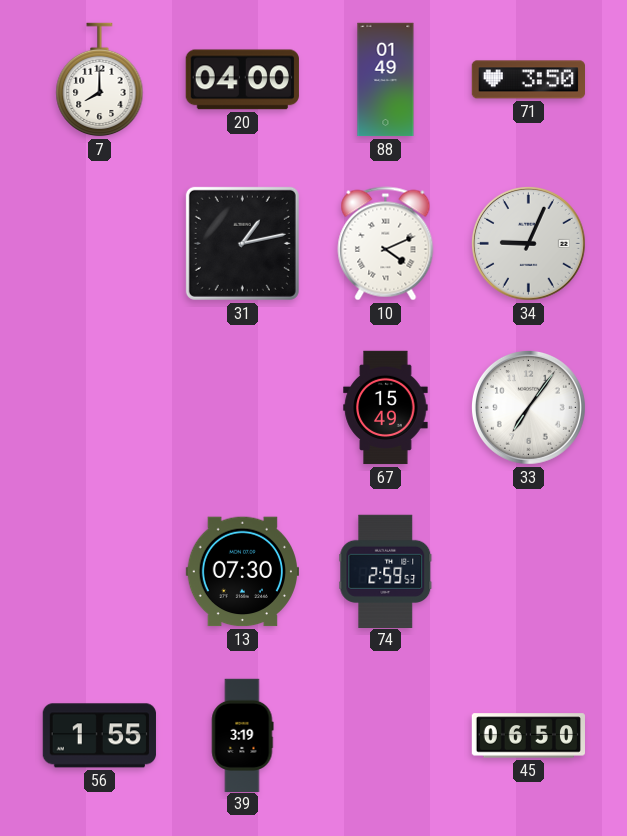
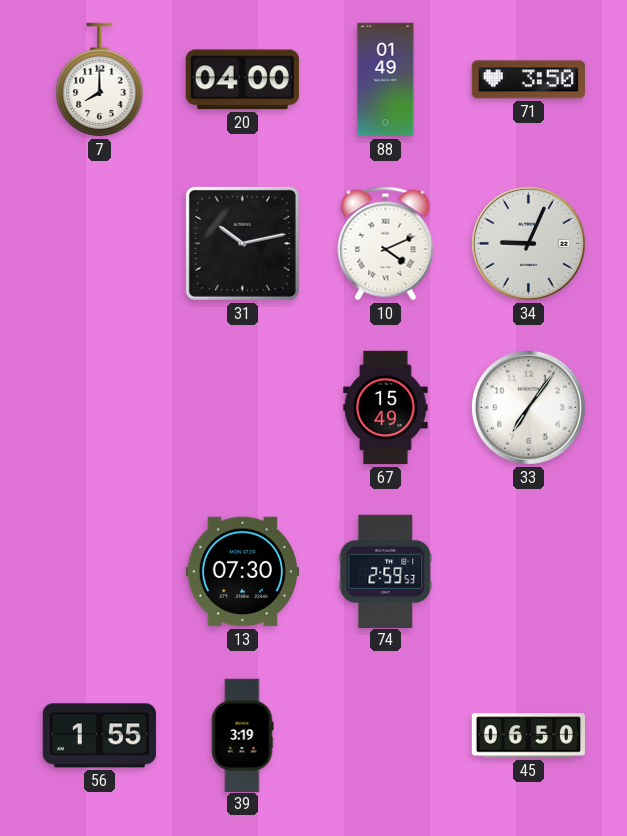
31: 1:13 -> 10:13 (242, 243)
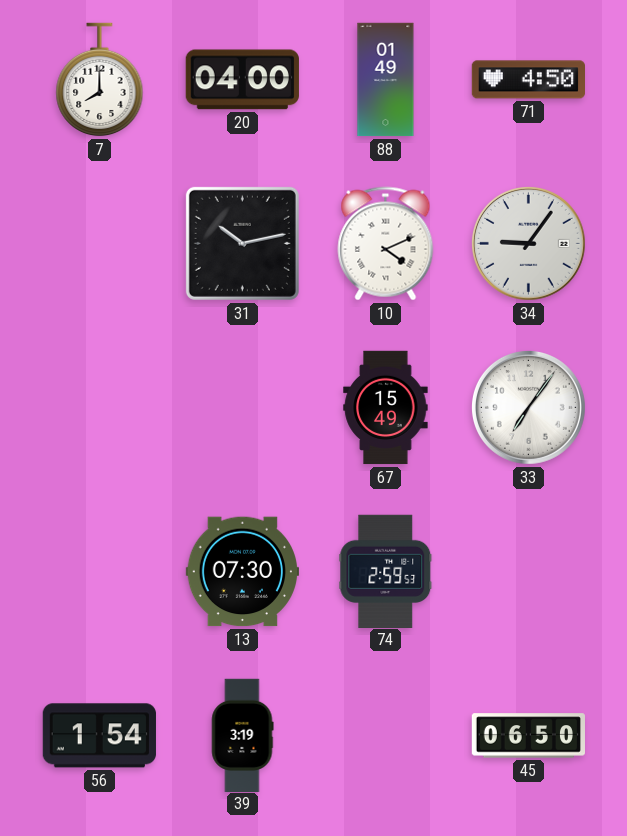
71: 3:50 -> 4:50 (528, 80)
34: 9:04 -> 9:06 (528, 243)
56: 1:55 -> 1:54 (99, 736)
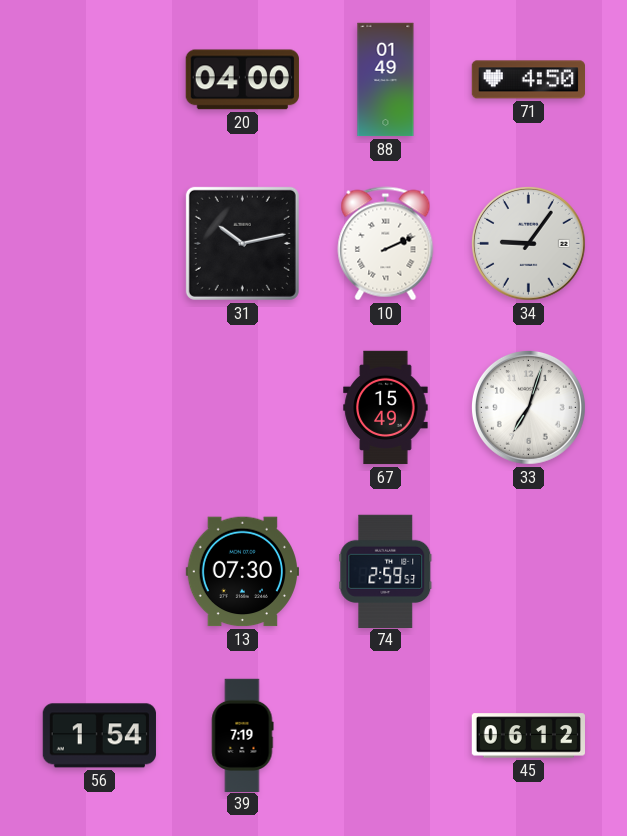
7: 8:00 -> none (100, 80)
10: 4:11 -> 2:11 (386, 244)
33: 7:06 -> 7:03 (528, 407)
39: 3:19 -> 7:19 (242, 735)
45: 06:50 -> 06:12 (528, 736)
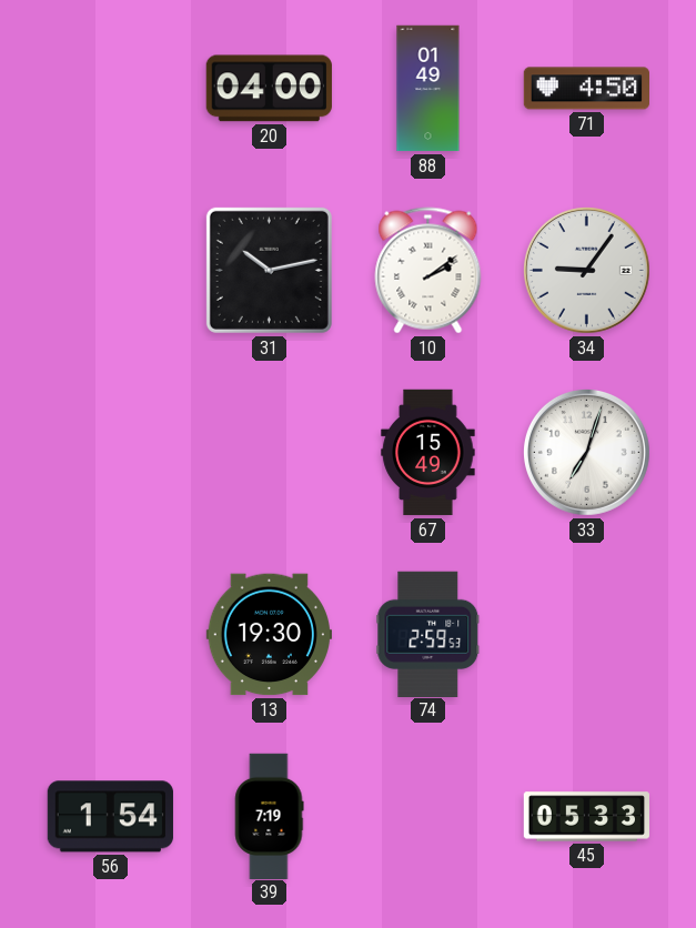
10: 2:11 -> 2:09 (428, 271)
13: 07:30 -> 19:30 (269, 635)
45: 06:12 -> 05:33 (586, 817)
